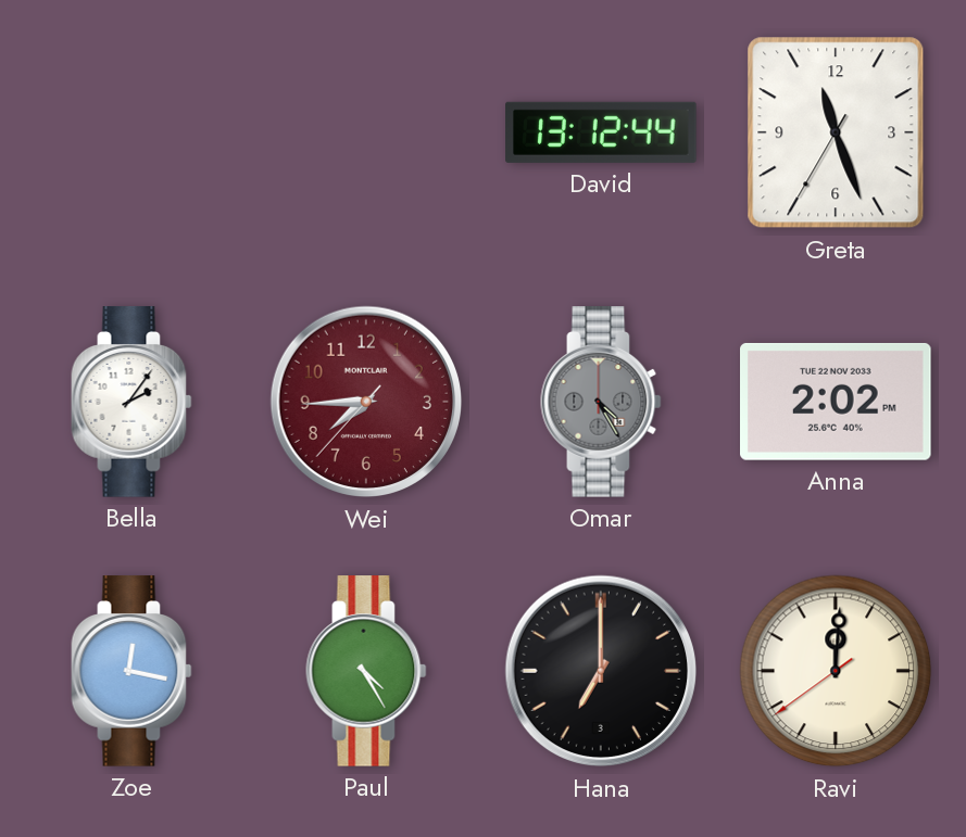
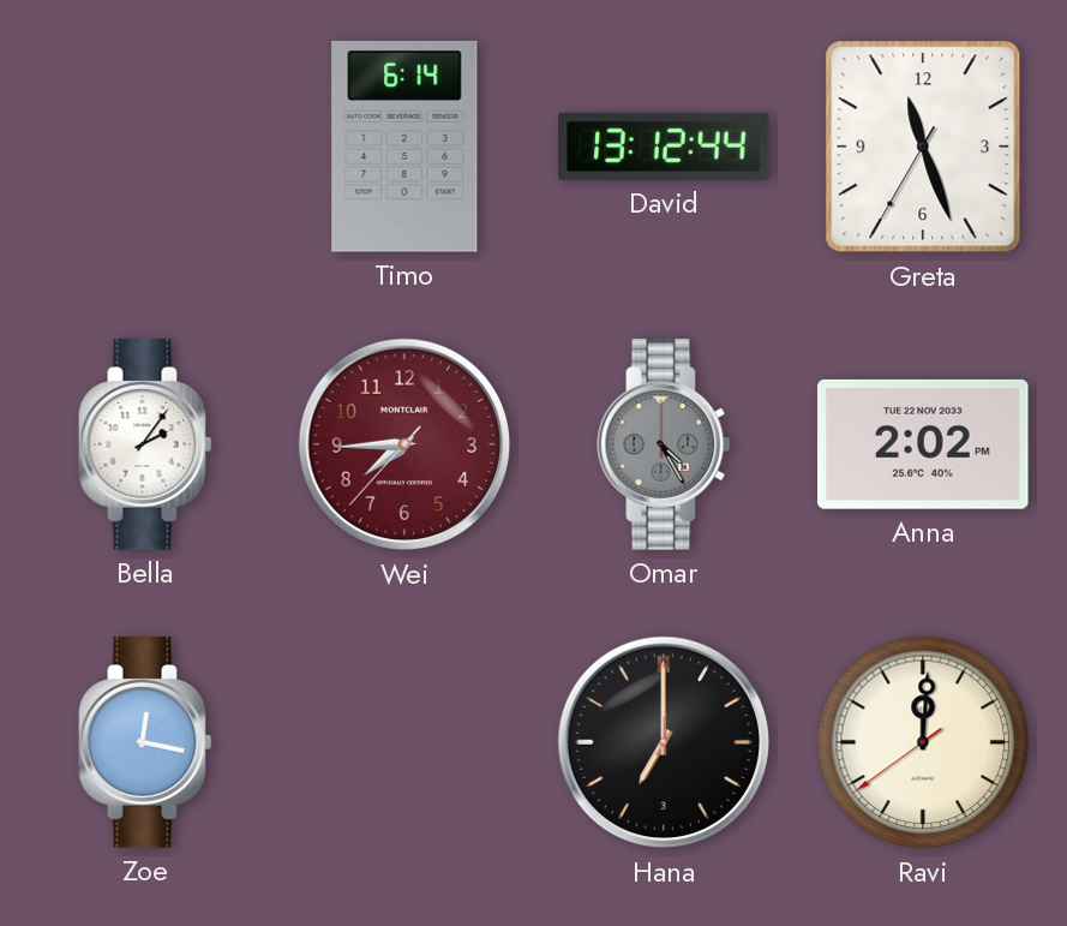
Timo: none -> 6:14 (404, 148)
Paul: 4:25 -> none (366, 671)
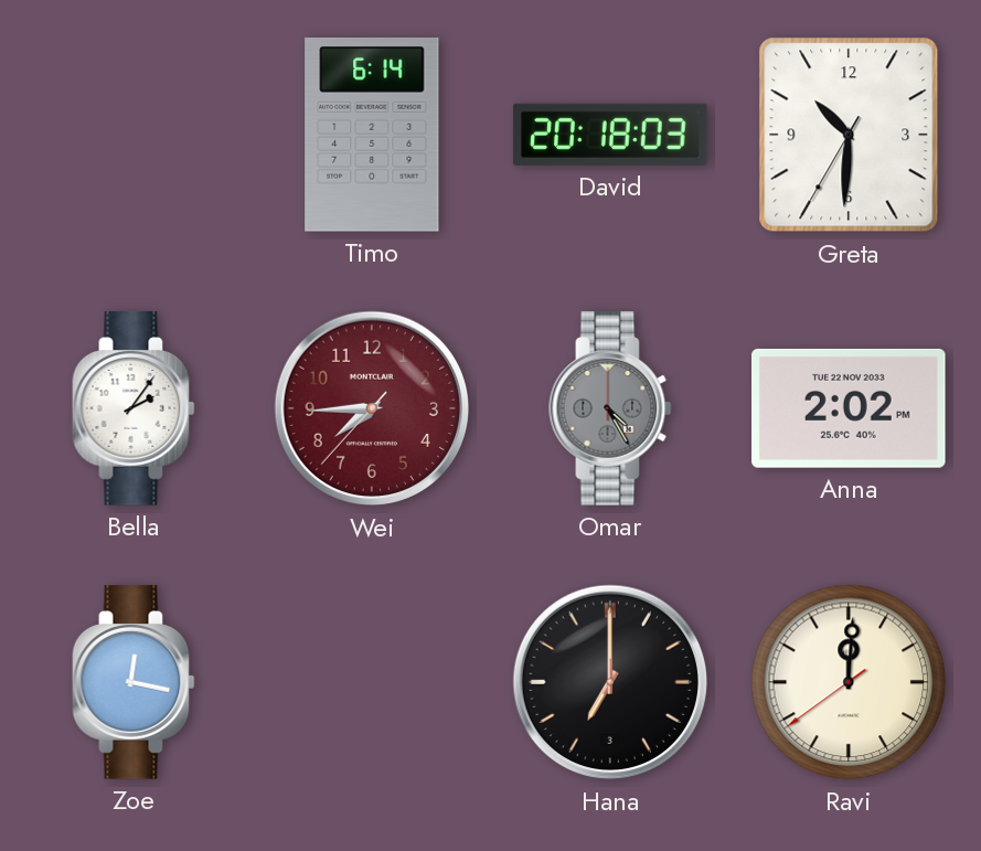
David: 13:12 -> 20:18 (610, 135)
Greta: 11:26 -> 10:30 (849, 135)
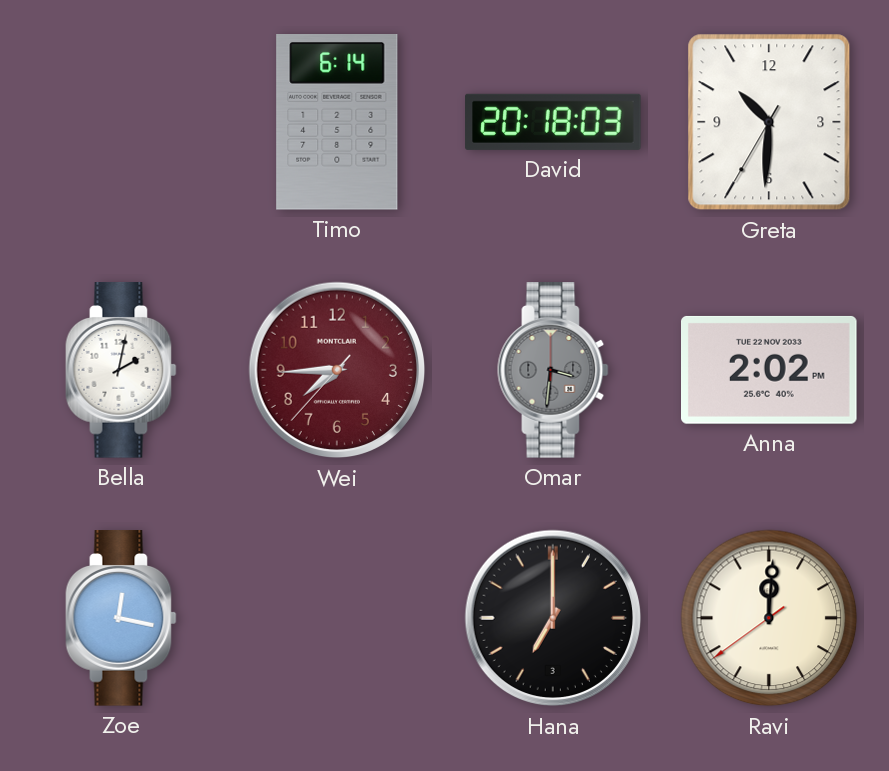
Bella: 2:06 -> 2:02 (121, 370)
Omar: 4:25 -> 3:31 (553, 370)
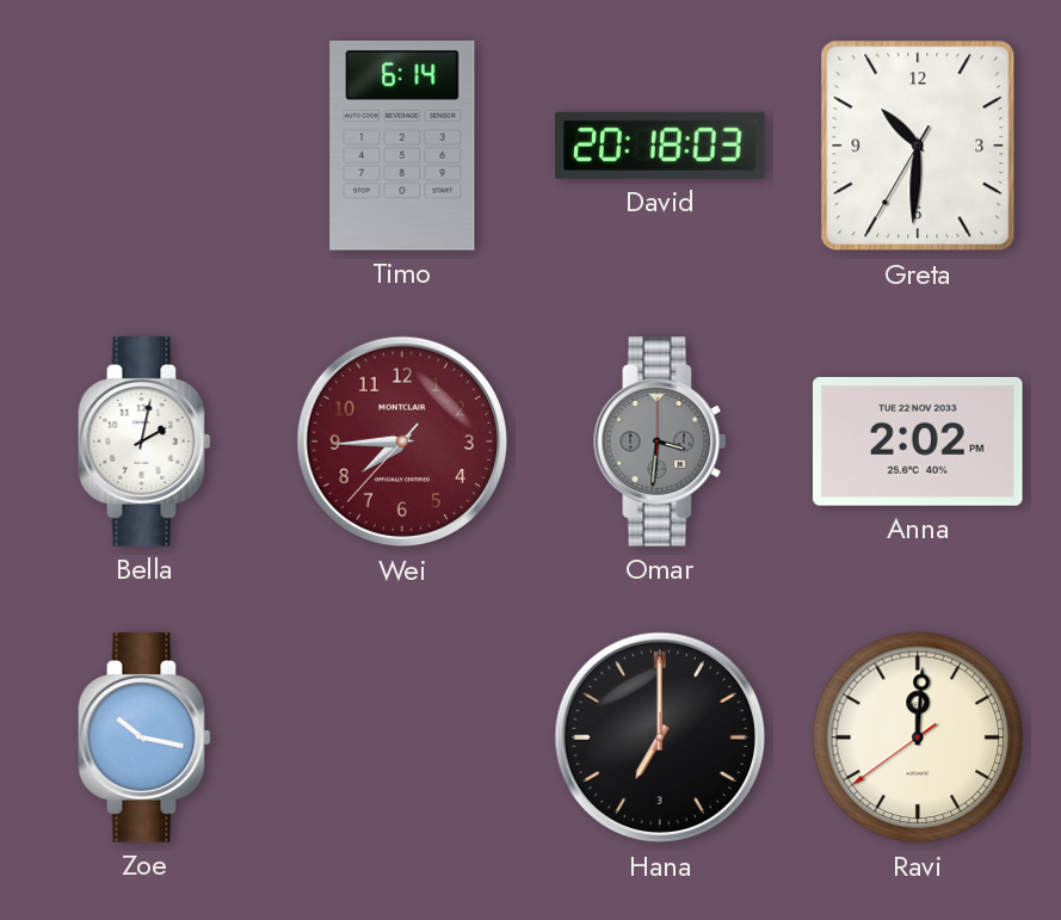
Zoe: 12:17 -> 10:17 (144, 737)
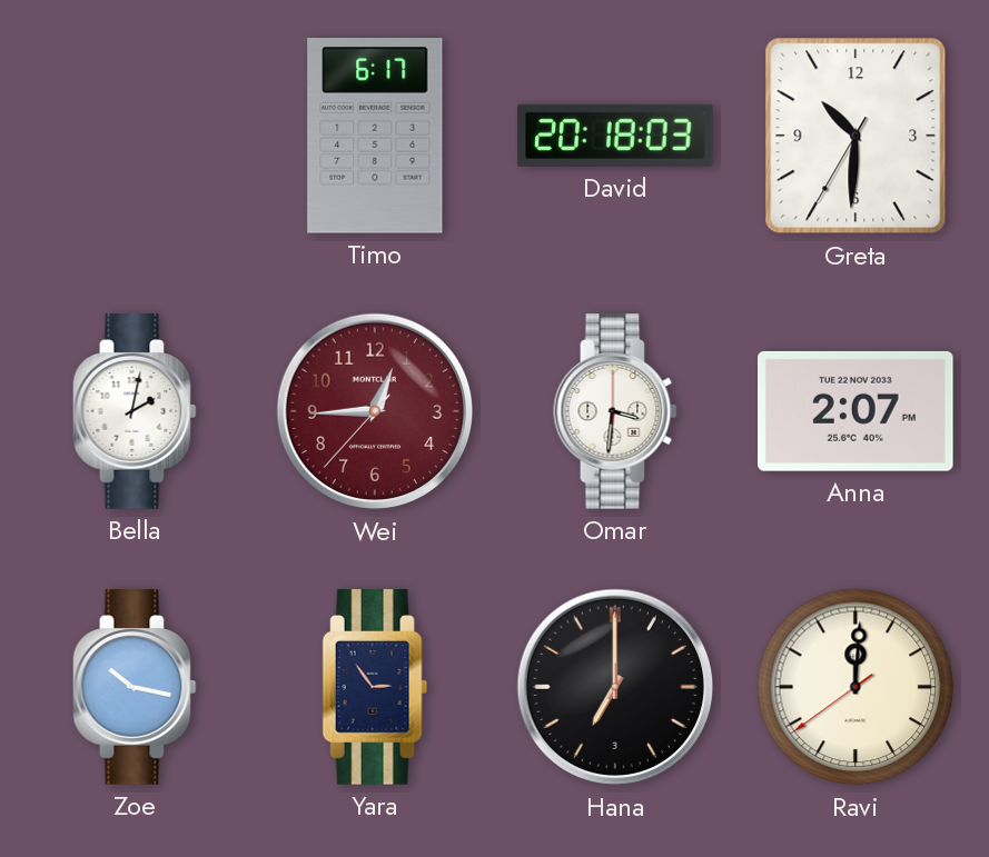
Timo: 6:14 -> 6:17 (375, 137)
Wei: 7:44 -> 12:44 (375, 411)
Omar dial: grey -> white (615, 411)
Anna: 2:02 -> 2:07 (857, 411)
Yara: none -> 2:54 (375, 687)
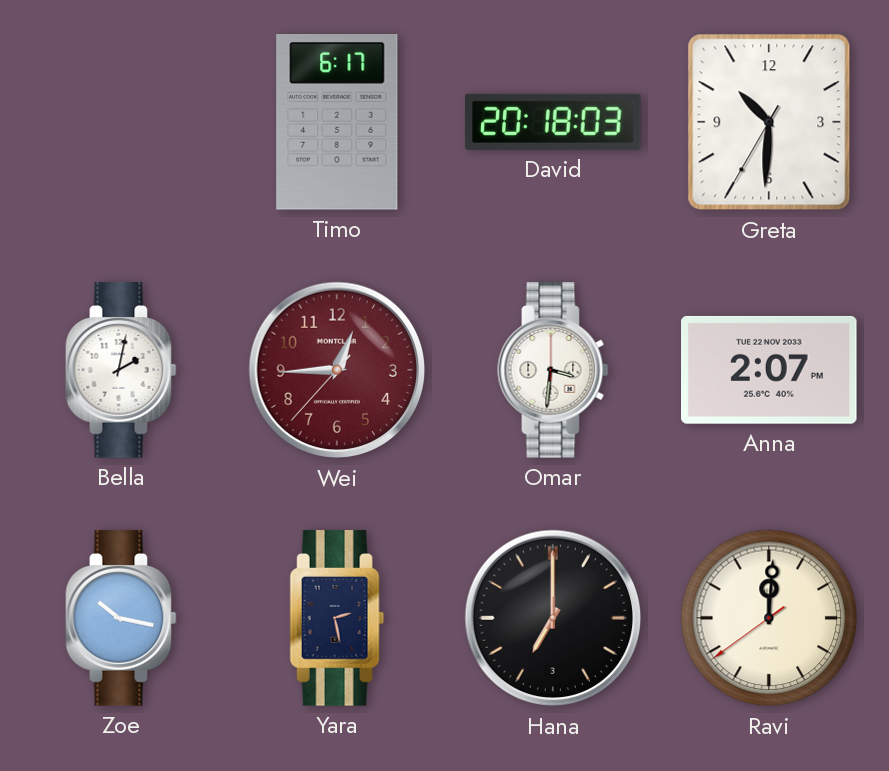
Yara: 2:54 -> 2:28 (337, 618)
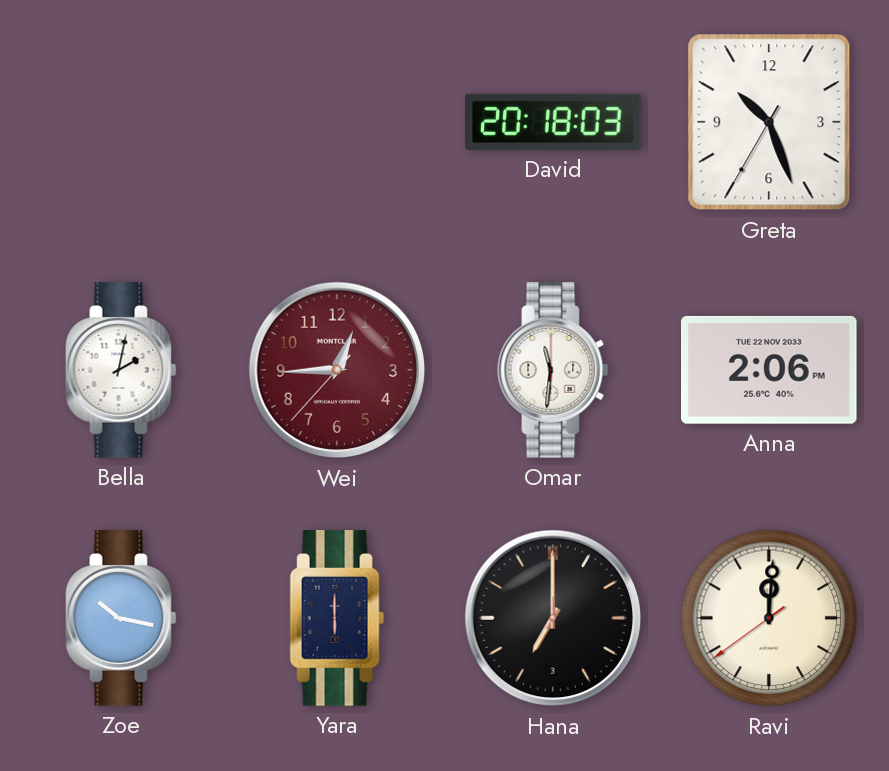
Timo: 6:17 -> none (337, 123)
Greta: 10:30 -> 10:26 (769, 122)
Omar: 3:31 -> 11:31 (553, 370)
Anna: 2:07 -> 2:06 (770, 370)
Yara: 2:28 -> 6:00 (337, 618)
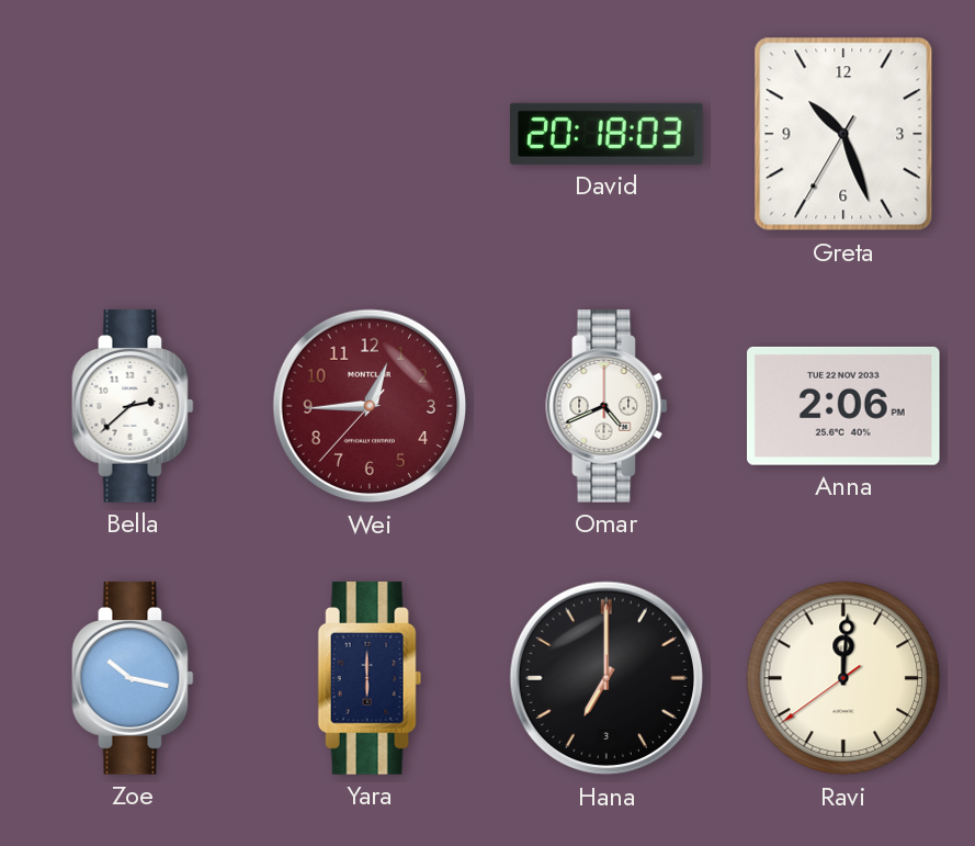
Bella: 2:02 -> 2:38 (133, 406)
Omar: 11:31 -> 4:41 (606, 406)
